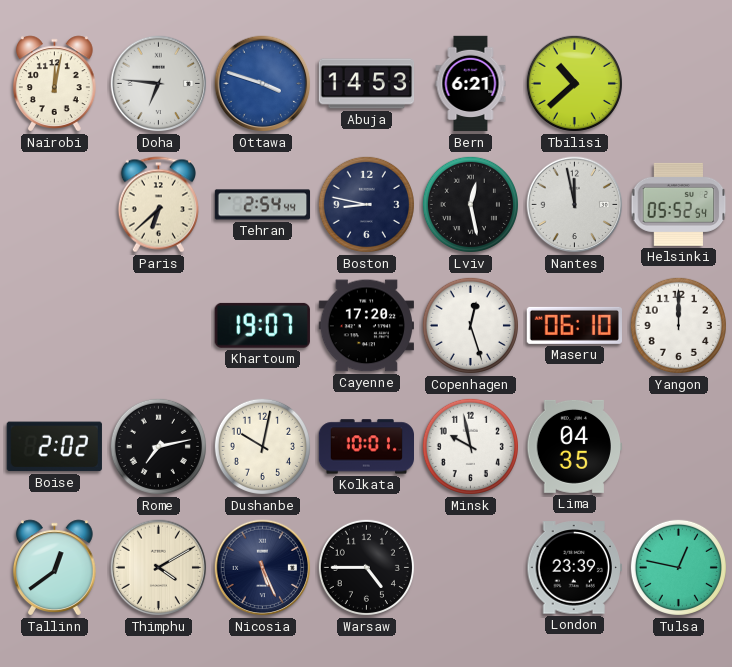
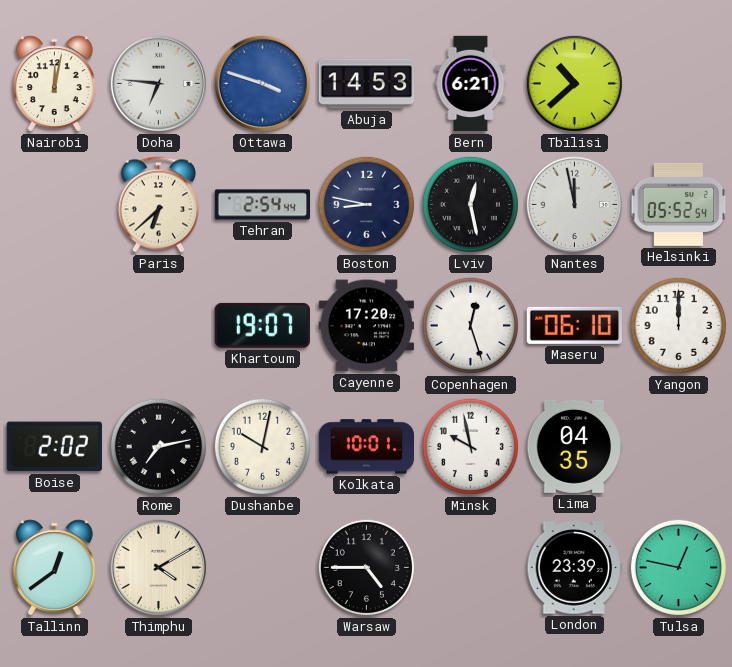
Nicosia: 5:26 -> none (263, 568)
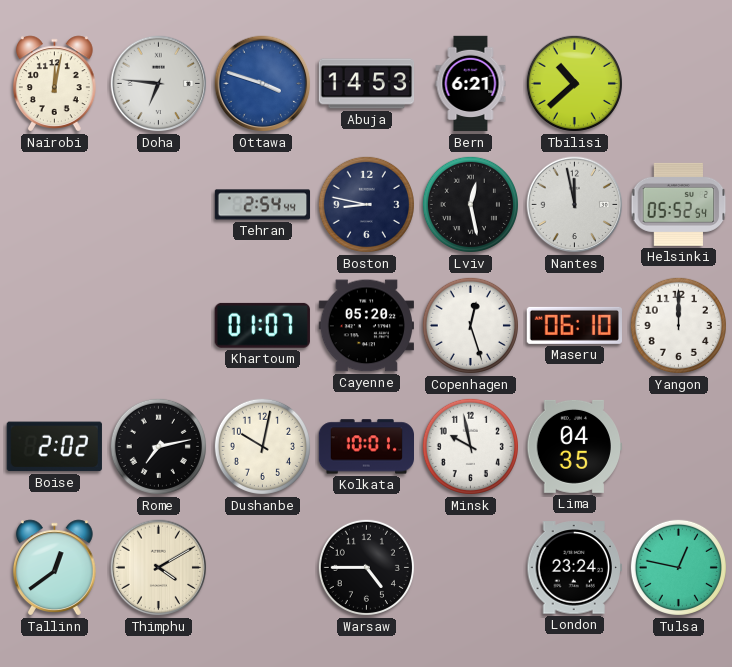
Paris: 6:38 -> none (158, 205)
Khartoum: 19:07 -> 01:07 (262, 325)
Cayenne: 17:20 -> 05:20 (366, 326)
London: 23:39 -> 23:24 (574, 568)
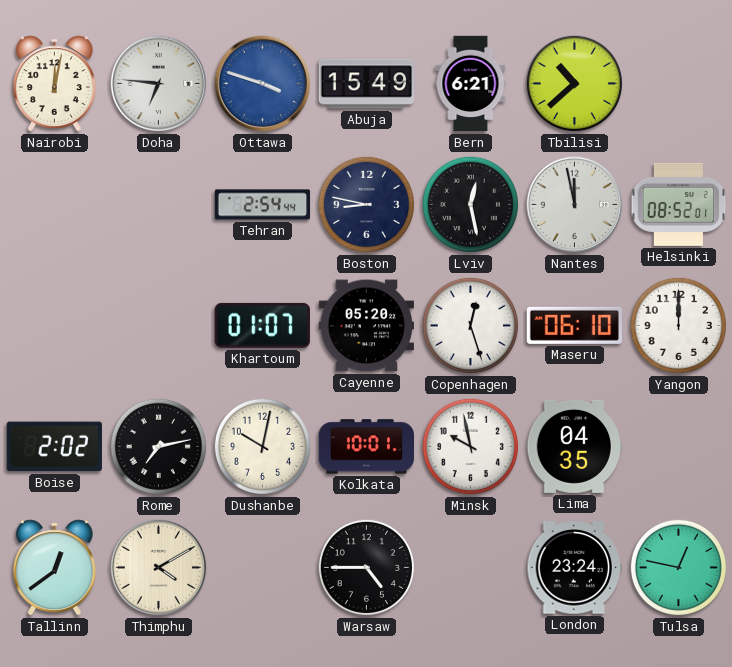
Abuja: 14:53 -> 15:49 (367, 84)
Helsinki: 05:52 -> 08:52 (679, 204)
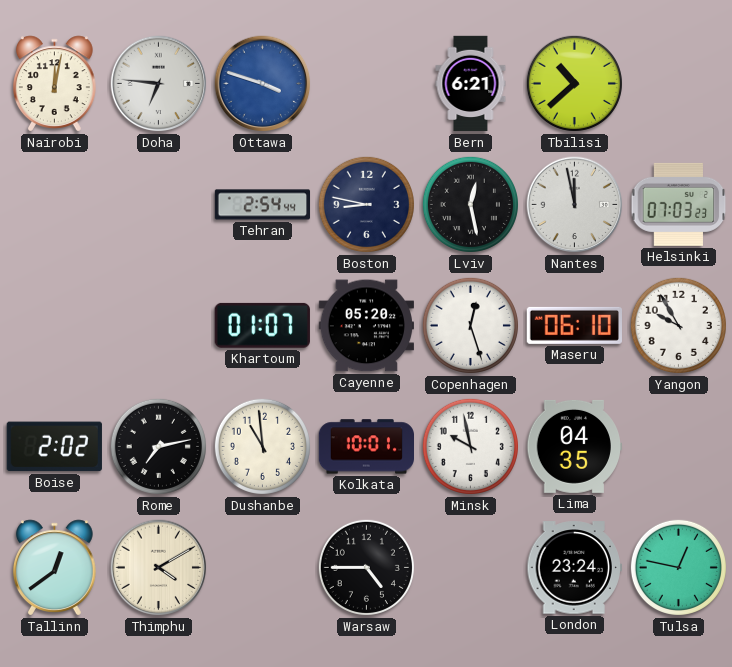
Abuja: 15:49 -> none (367, 84)
Helsinki: 08:52 -> 07:03 (679, 204)
Yangon: 12:00 -> 9:55 (678, 325)
Dushanbe: 10:02 -> 10:59 (262, 446)
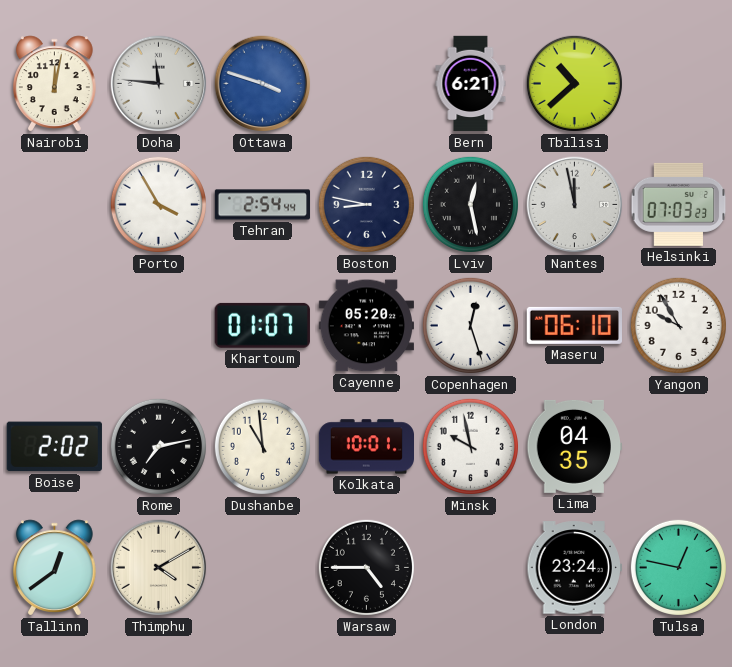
Doha: 6:46 -> 11:46 (159, 84)
Porto: none -> 3:55 (158, 204)
